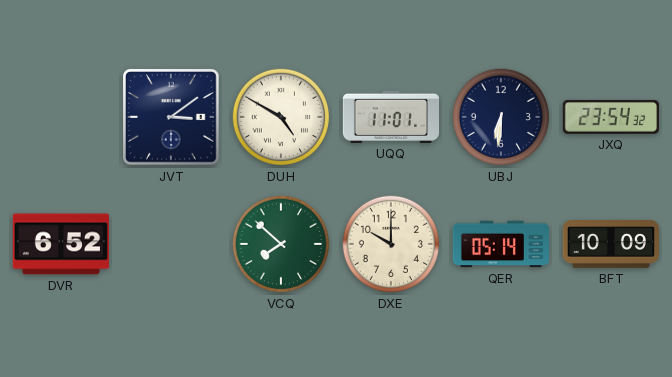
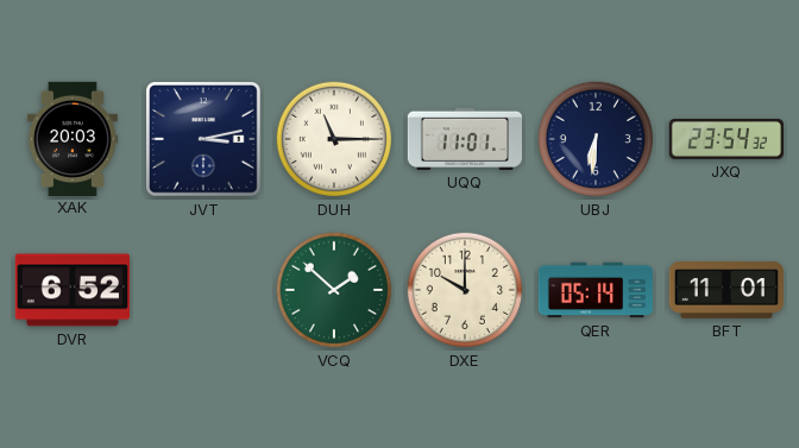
XAK: none -> 20:03 (73, 138)
JVT: 3:09 -> 3:13 (205, 140)
DUH: 4:50 -> 11:15 (334, 139)
VCQ: 7:52 -> 1:52 (334, 290)
BFT: 10:09 -> 11:01 (725, 291)
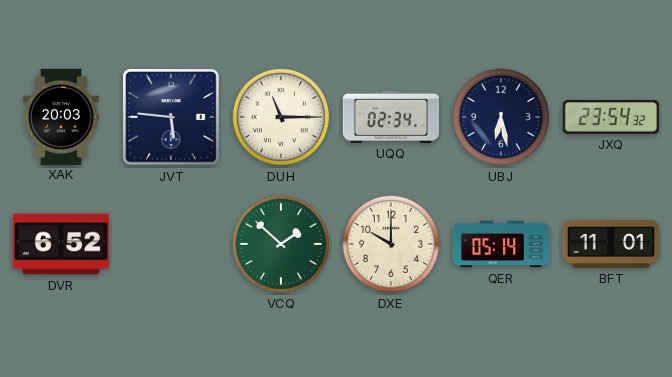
JVT: 3:13 -> 5:46 (172, 118)
UQQ: 11:01 -> 02:34 (390, 117)
UBJ: 6:31 -> 6:28 (501, 117)
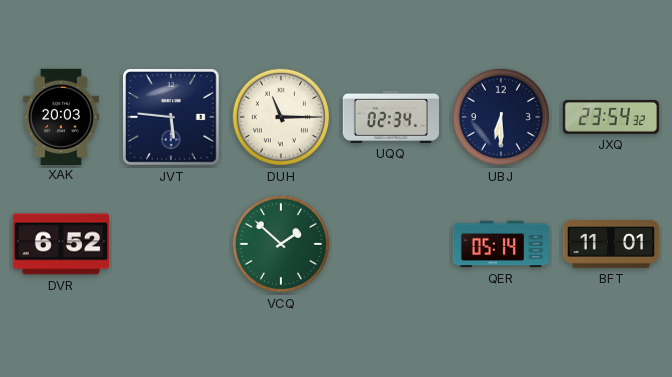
UBJ: 6:28 -> 6:30 (501, 117)
DXE: 10:00 -> none (391, 244)
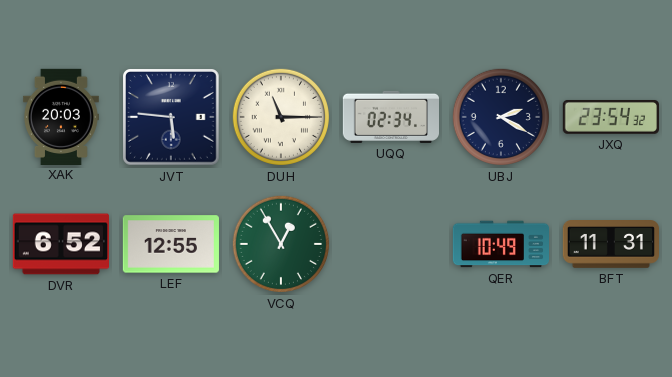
UBJ: 6:30 -> 2:20 (501, 117)
LEF: none -> 12:55 (170, 244)
VCQ: 1:52 -> 12:55 (281, 244)
QER: 05:14 -> 10:49 (500, 244)
BFT: 11:01 -> 11:31 (610, 245)
